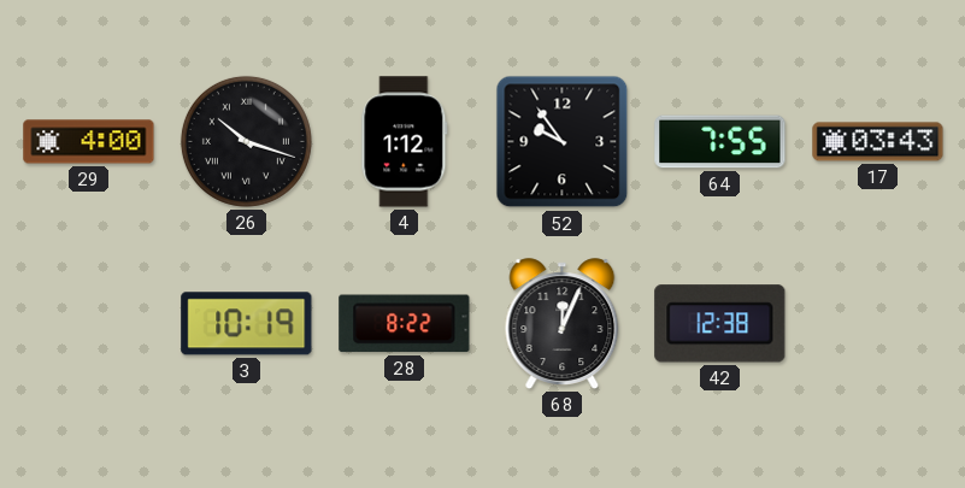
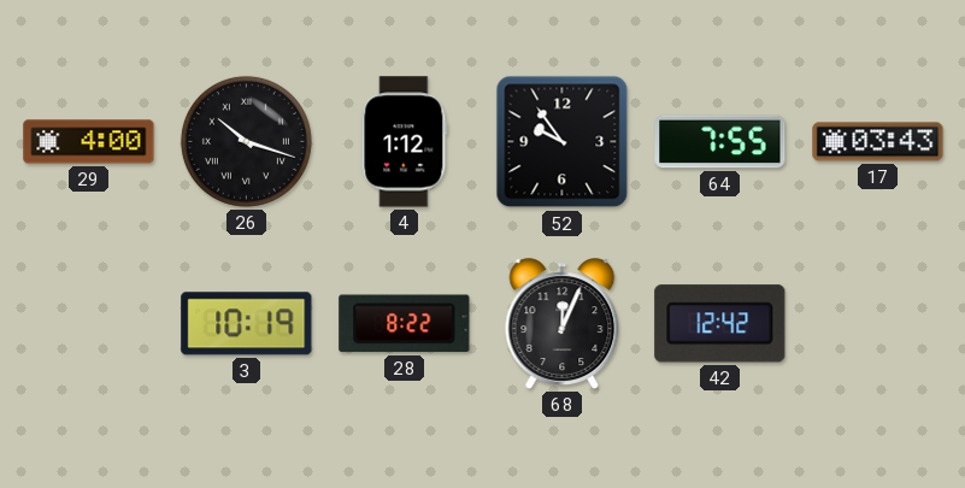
42: 12:38 -> 12:42 (720, 324)
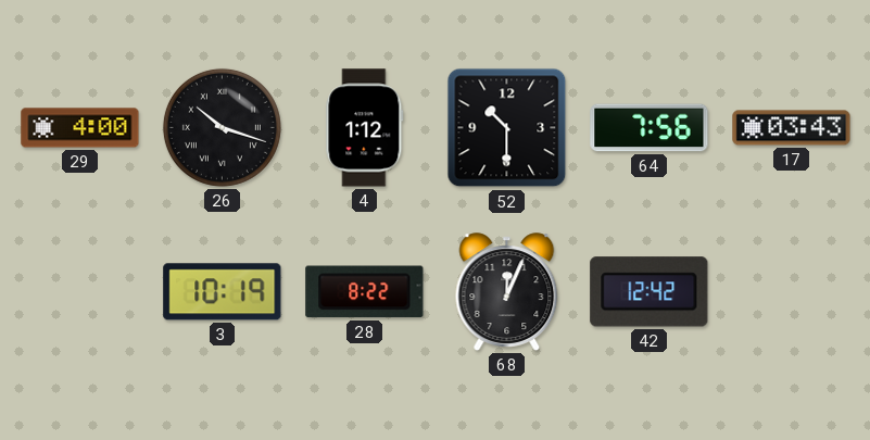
52: 9:54 -> 10:30 (507, 128)
64: 7:55 -> 7:56 (650, 128)
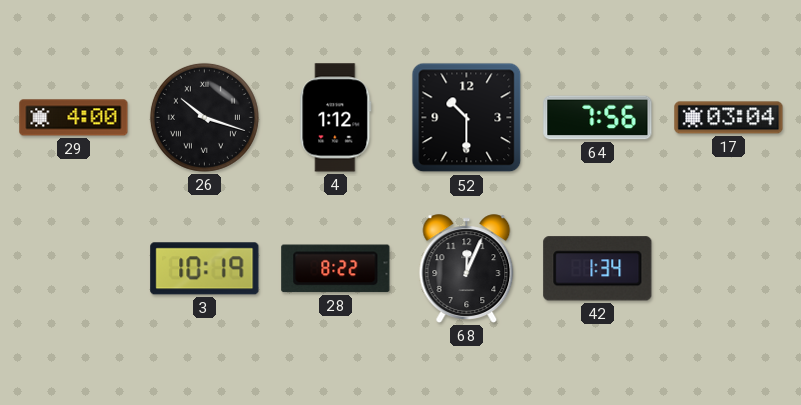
17: 03:43 -> 03:04 (729, 118)
42: 12:42 -> 1:34 (598, 269)
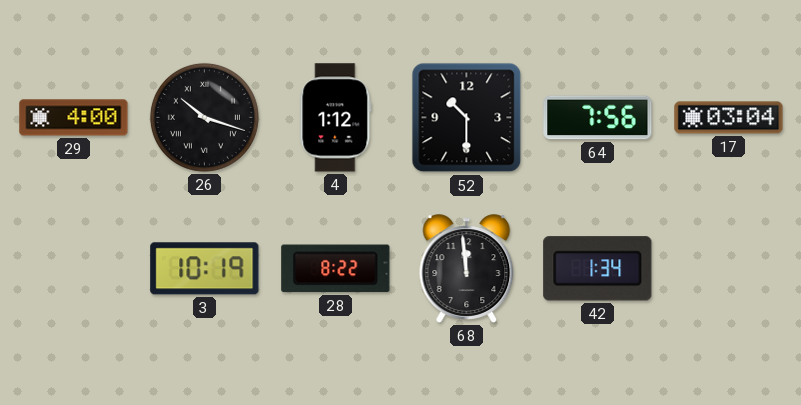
68: 12:04 -> 11:59 (467, 269)
